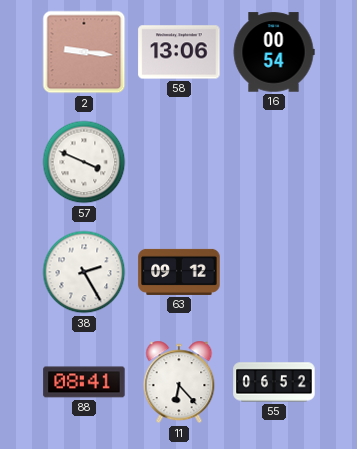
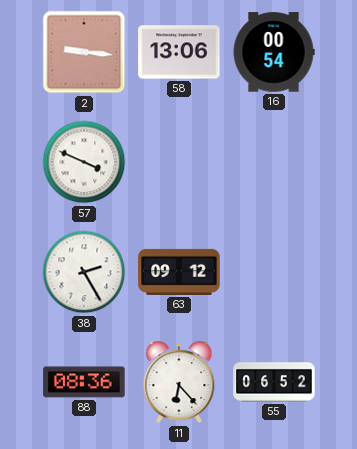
88: 08:41 -> 08:36 (84, 382)
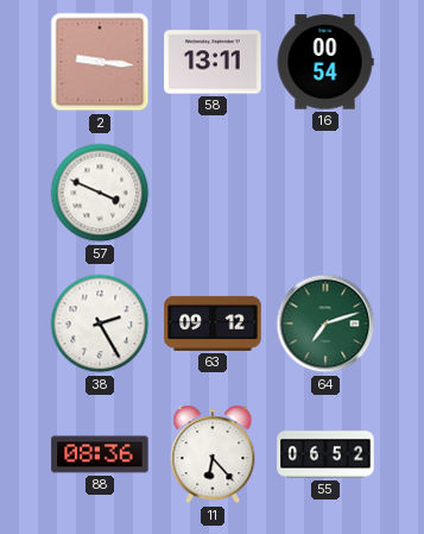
58: 13:06 -> 13:11 (213, 62)
64: none -> 7:12 (325, 323)
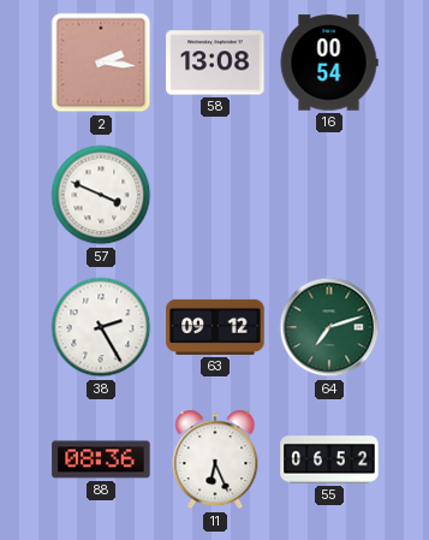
2: 9:16 -> 2:16 (101, 63)
58: 13:11 -> 13:08 (215, 63)
11: 6:23 -> 6:26 (215, 459)
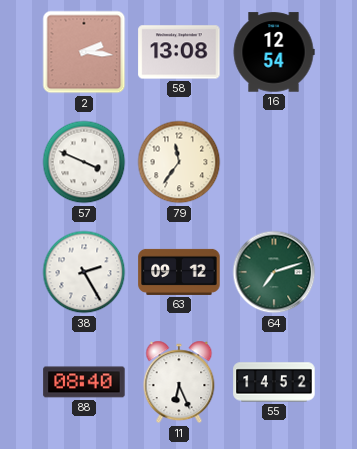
16: 00:54 -> 12:54 (274, 52)
79: none -> 11:36 (179, 162)
88: 08:36 -> 08:40 (84, 382)
55: 06:52 -> 14:52 (274, 382)
